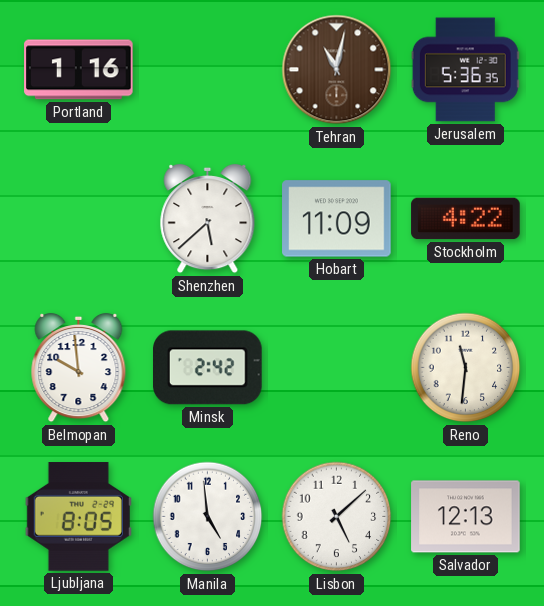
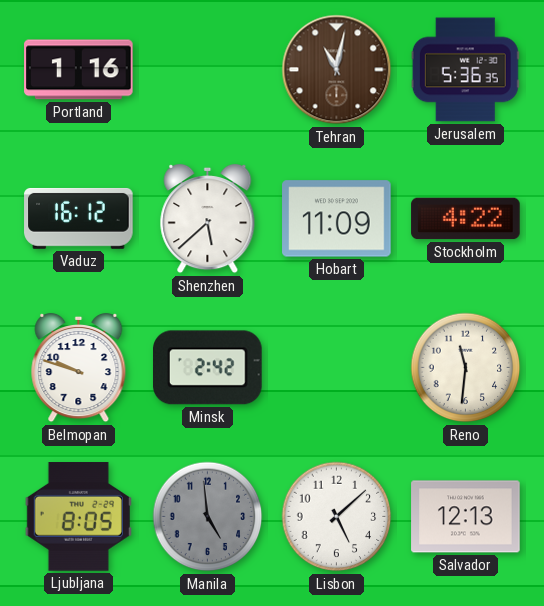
Vaduz: none -> 16:12 (79, 218)
Belmopan: 9:59 -> 9:48 (79, 368)
Manila dial: white -> grey (208, 517)
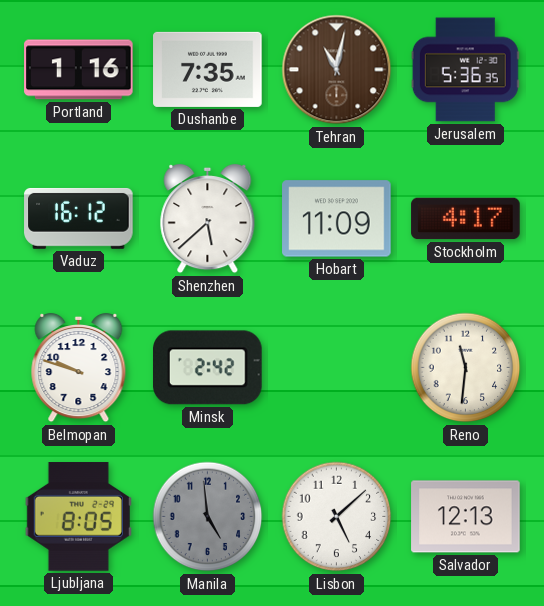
Dushanbe: none -> 7:35 (208, 69)
Stockholm: 4:22 -> 4:17 (466, 219)
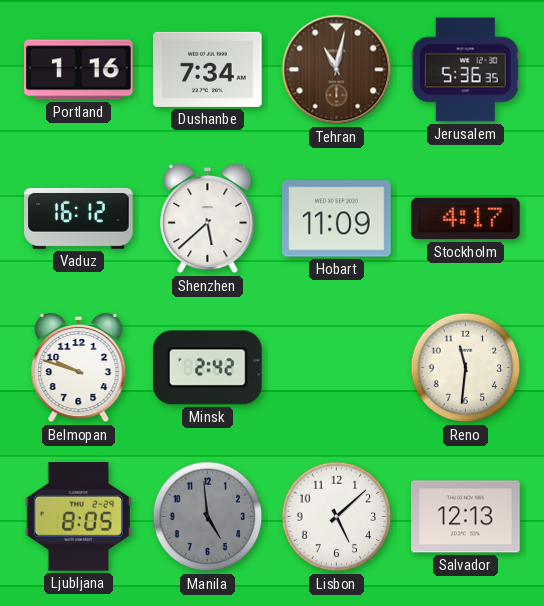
Dushanbe: 7:35 -> 7:34 (208, 69)
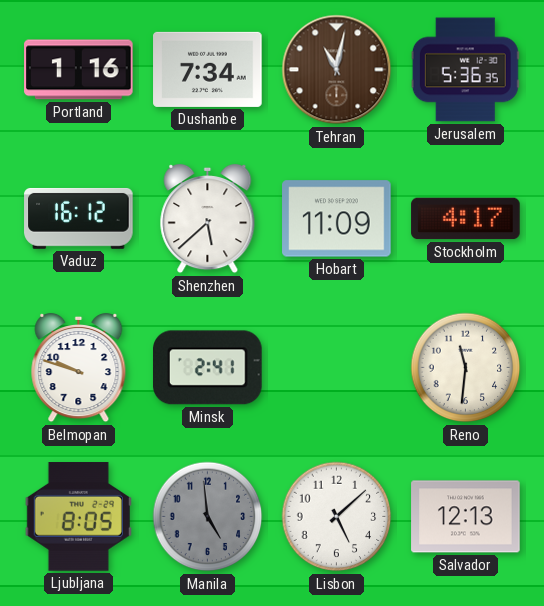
Minsk: 2:42 -> 2:41 (208, 368)
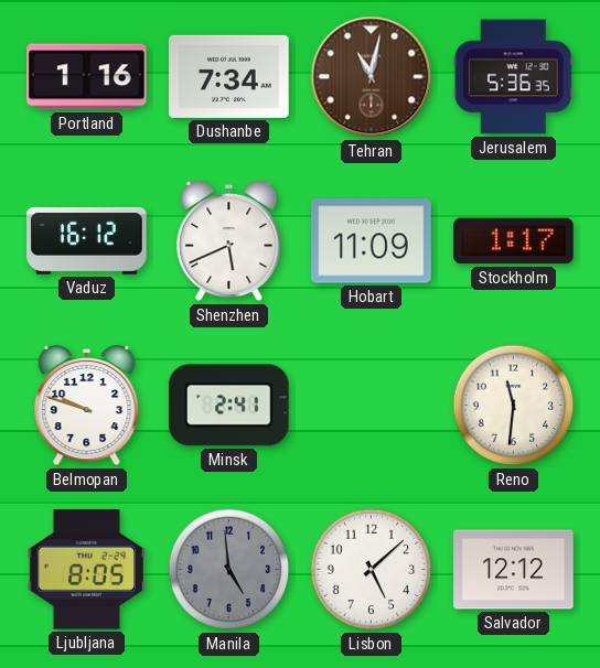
Shenzhen: 5:38 -> 5:41 (229, 241)
Stockholm: 4:17 -> 1:17 (514, 241)
Salvador: 12:13 -> 12:12 (514, 570)
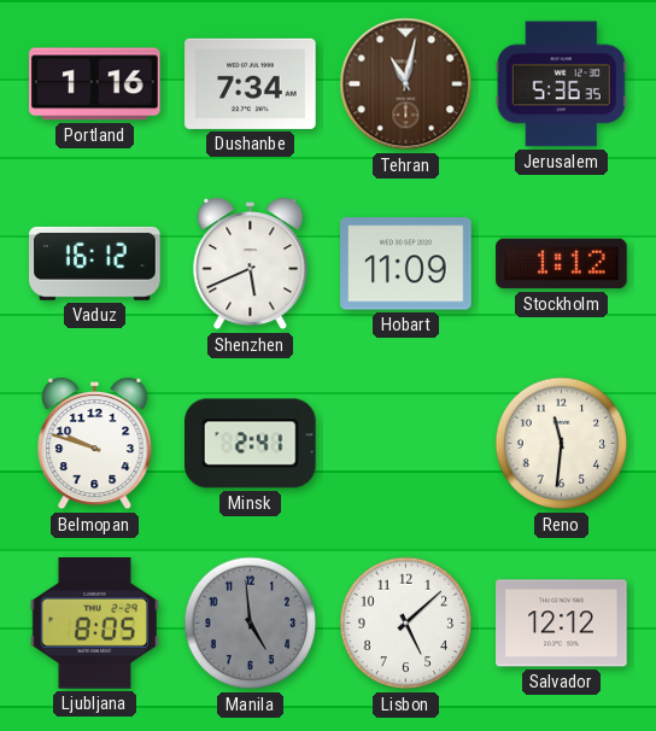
Stockholm: 1:17 -> 1:12 (562, 264)
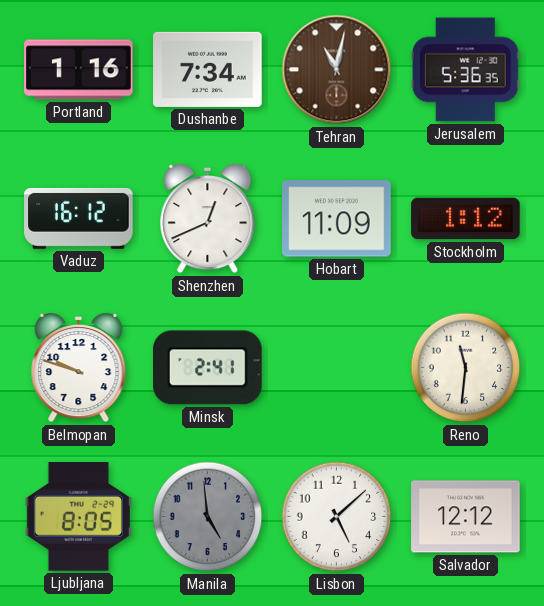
Shenzhen: 5:41 -> 12:41 (208, 219)
